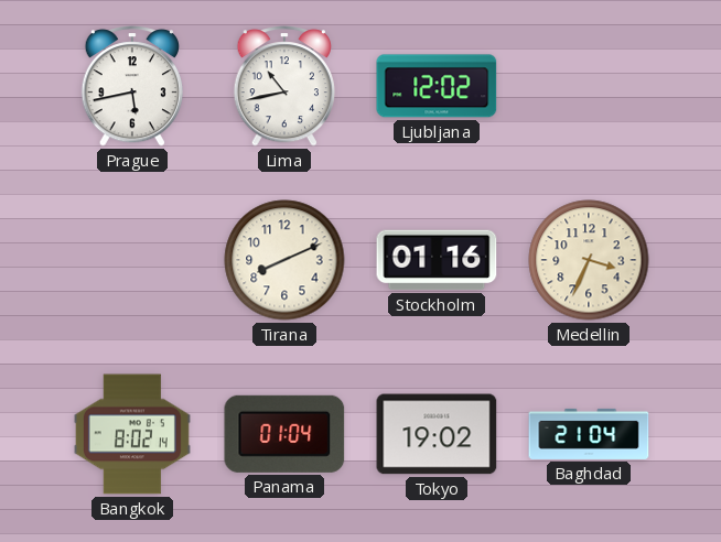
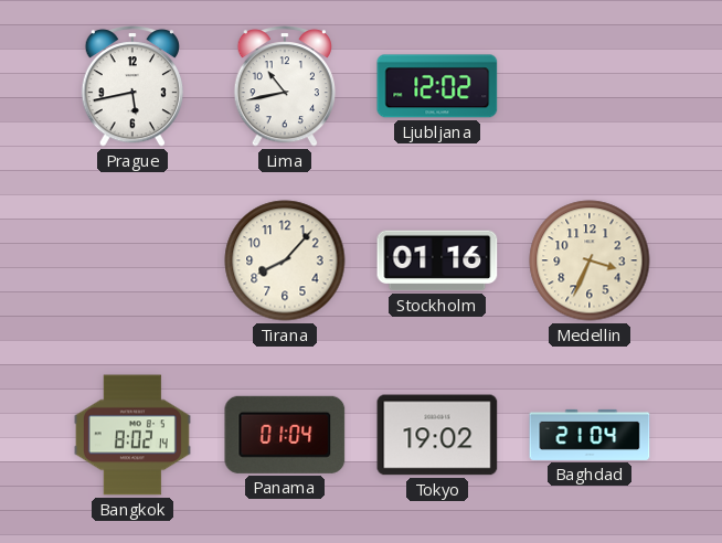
Tirana: 8:11 -> 8:07 (285, 260)
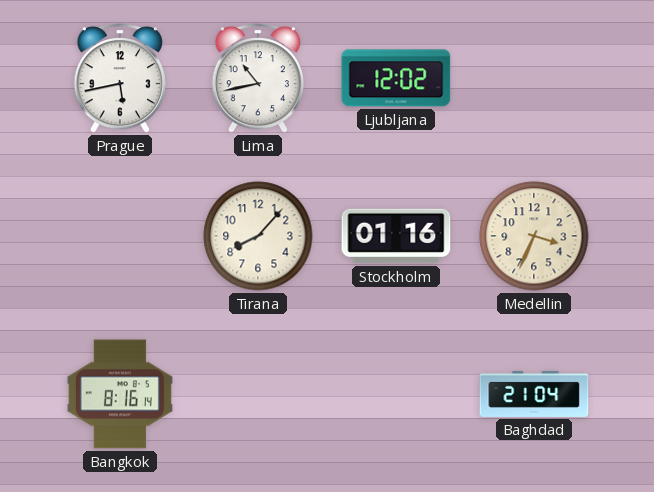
Bangkok: 8:02 -> 8:16 (120, 394)
Panama: 01:04 -> none (285, 435)
Tokyo: 19:02 -> none (437, 435)
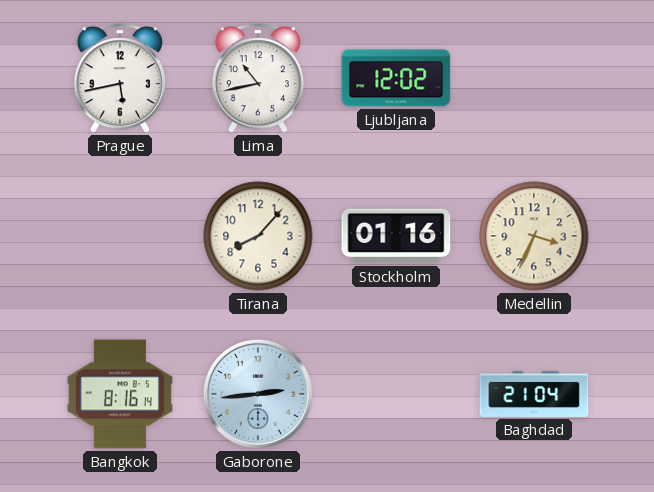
Gaborone: none -> 2:44 (258, 394)
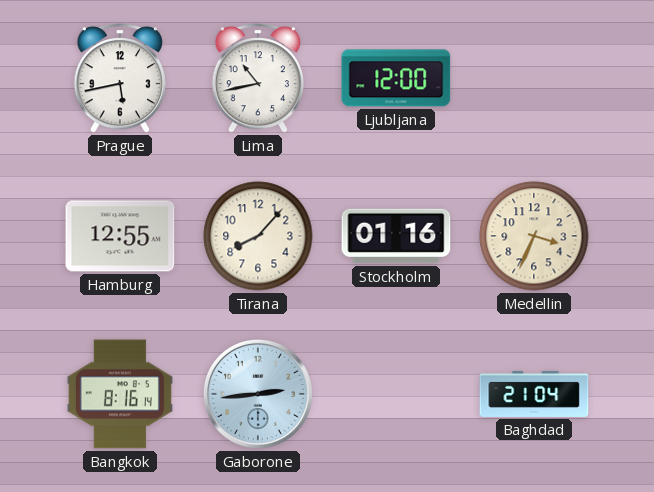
Ljubljana: 12:02 -> 12:00 (396, 78)
Hamburg: none -> 12:55 (120, 236)
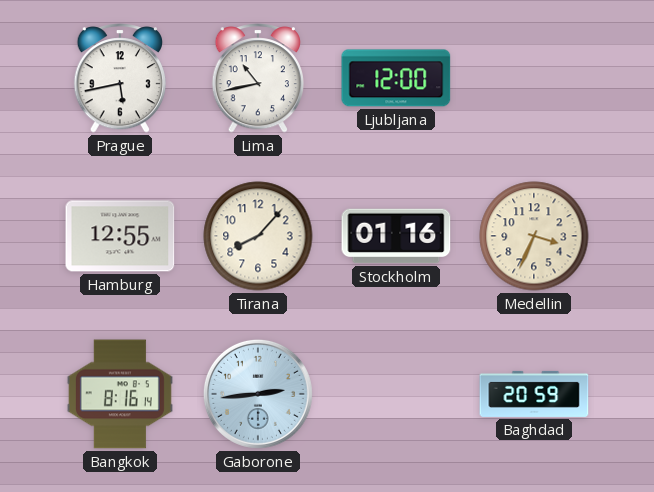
Baghdad: 21:04 -> 20:59 (534, 394)
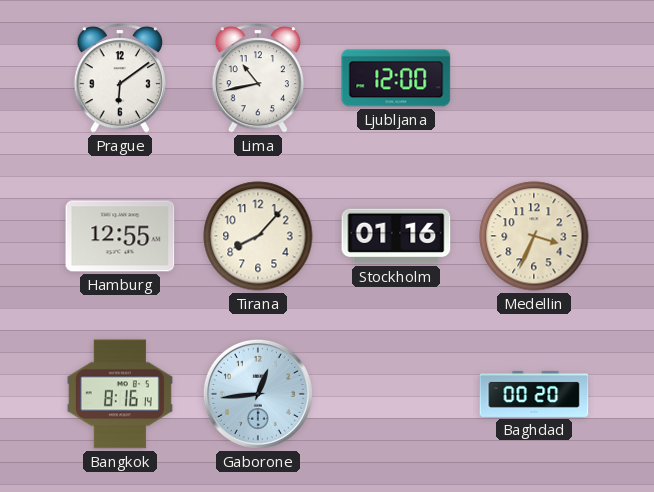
Prague: 5:43 -> 6:09 (119, 78)
Gaborone: 2:44 -> 12:44 (258, 394)
Baghdad: 20:59 -> 00:20 (534, 394)
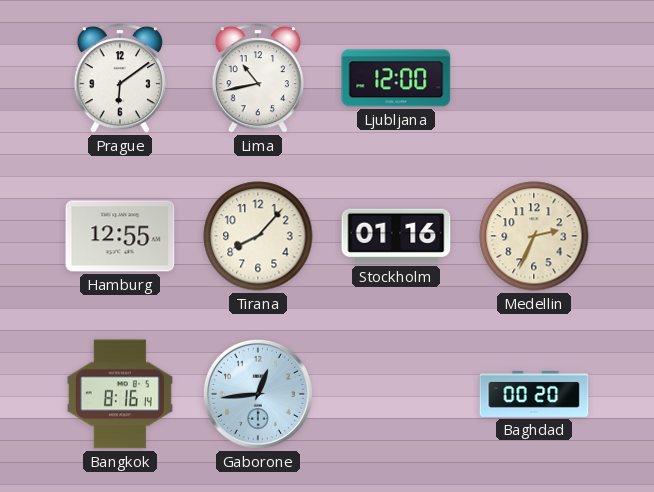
Medellin: 3:34 -> 2:34 (534, 236)
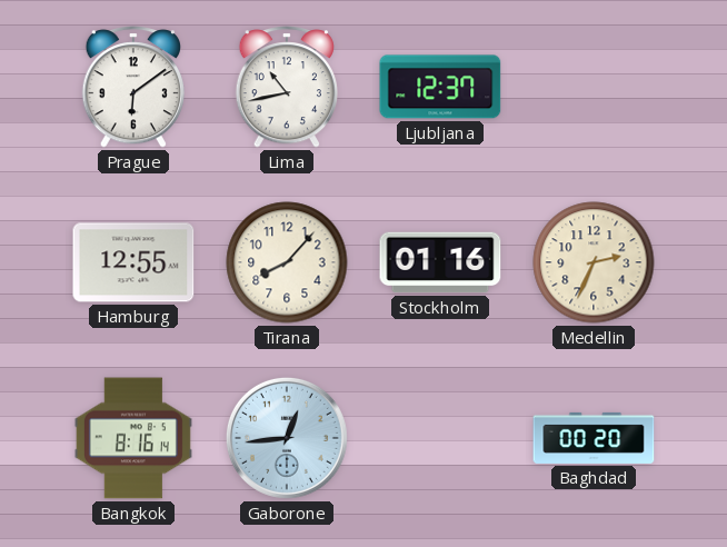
Ljubljana: 12:00 -> 12:37 (440, 87)
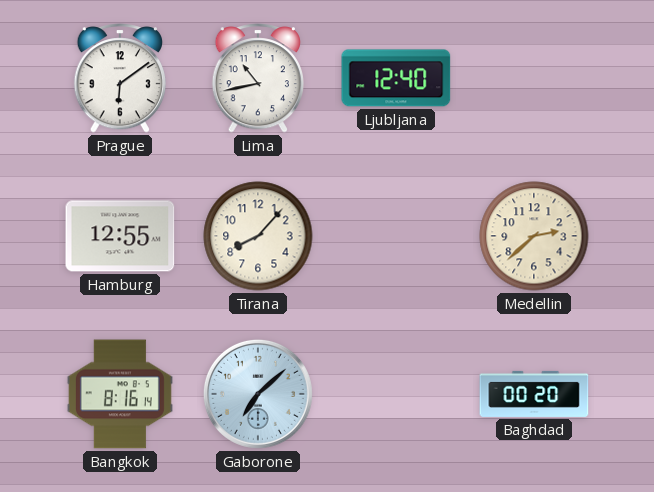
Ljubljana: 12:37 -> 12:40 (396, 78)
Stockholm: 01:16 -> none (440, 262)
Medellin: 2:34 -> 2:38 (534, 236)
Gaborone: 12:44 -> 7:08 (258, 394)
